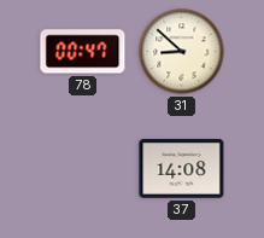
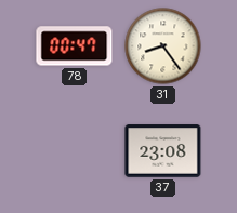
31: 8:52 -> 8:24 (163, 46)
37: 14:08 -> 23:08 (163, 151)
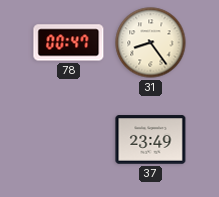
37: 23:08 -> 23:49 (151, 140)
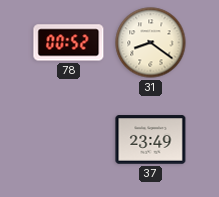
78: 00:47 -> 00:52 (69, 43)
31: 8:24 -> 8:21 (151, 43)
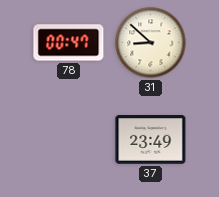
78: 00:52 -> 00:47 (69, 43)
31: 8:21 -> 8:52 (151, 43)
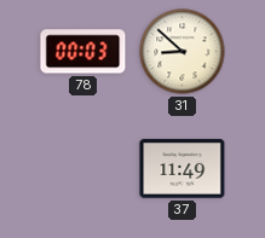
78: 00:47 -> 00:03 (83, 52)
37: 23:49 -> 11:49 (183, 169)
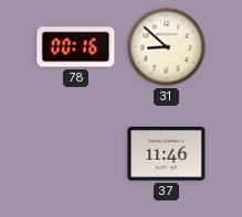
78: 00:03 -> 00:16 (76, 47)
37: 11:49 -> 11:46 (167, 154)
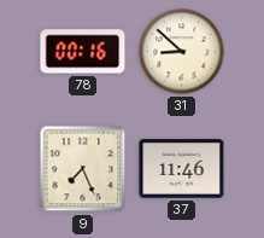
9: none -> 7:26 (83, 169)
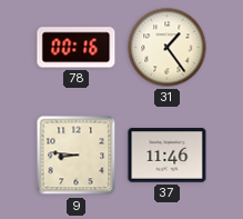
31: 8:52 -> 1:24 (168, 48)
9: 7:26 -> 8:46 (77, 156)
